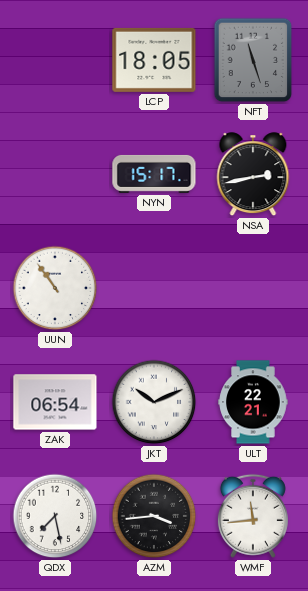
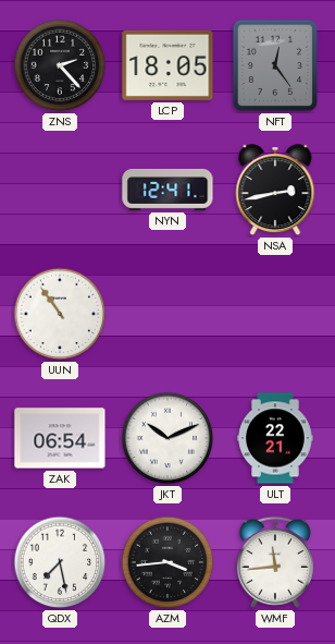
ZNS: none -> 2:23 (60, 65)
NFT: 11:27 -> 12:24 (275, 65)
NYN: 15:17 -> 12:41 (167, 190)
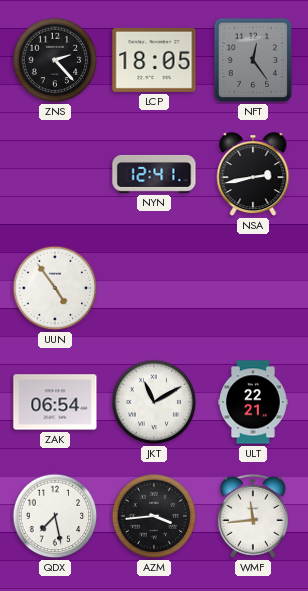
UUN: 10:54 -> 4:54 (55, 288)
JKT: 10:11 -> 11:10 (154, 402)
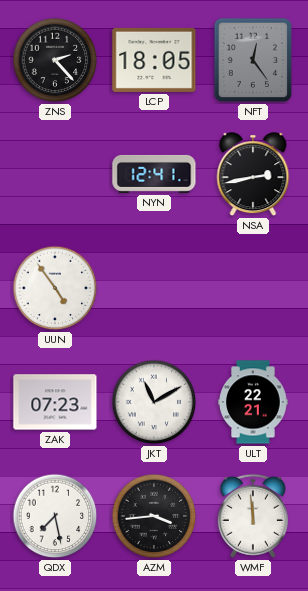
ZAK: 06:54 -> 07:23 (55, 402)
WMF: 11:44 -> 11:59 (253, 516)
